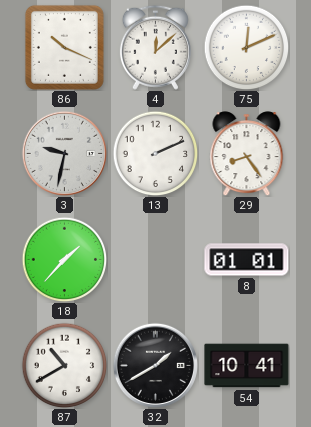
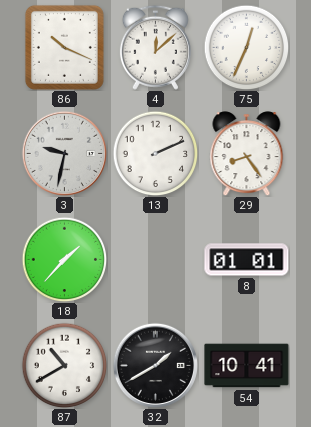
75: 12:11 -> 12:34 (246, 47)
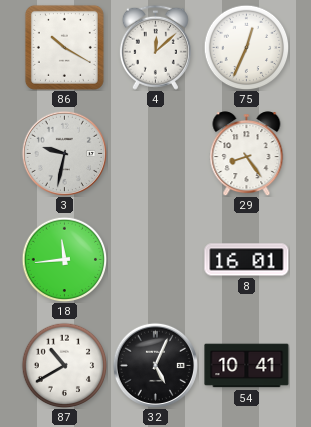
86: 10:19 -> 10:20 (64, 47)
13: 2:11 -> none (155, 153)
18: 1:37 -> 11:44 (64, 259)
8: 01:01 -> 16:01 (247, 260)
32: 1:40 -> 5:04 (155, 365)
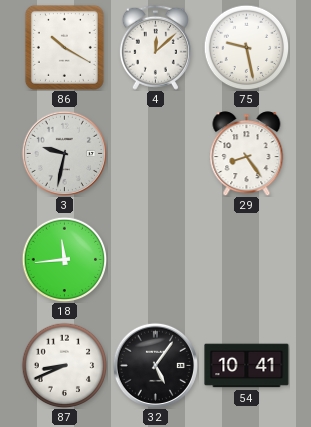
75: 12:34 -> 9:28 (246, 47)
8: 16:01 -> none (247, 260)
87: 10:40 -> 8:41 (64, 365)
32: 5:04 -> 5:06 (155, 365)
